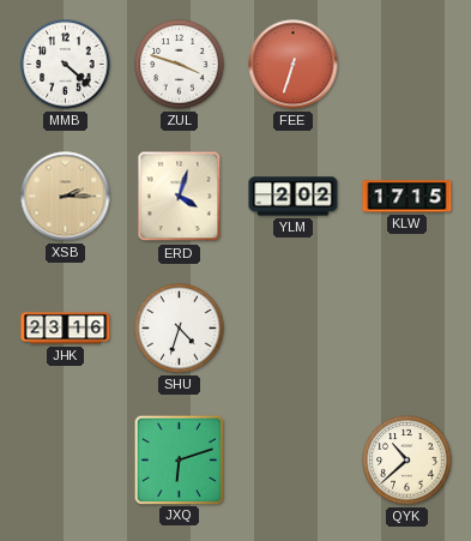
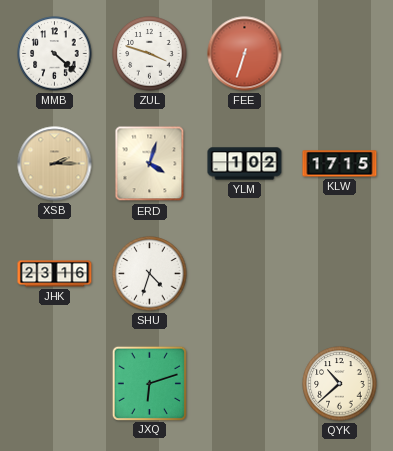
YLM: 2:02 -> 1:02 (245, 164)
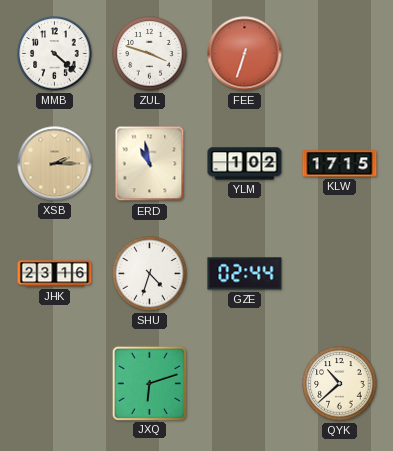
ERD: 4:03 -> 10:58 (150, 164)
GZE: none -> 02:44 (245, 274)
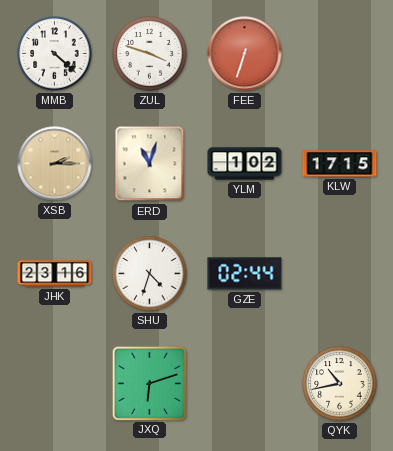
ERD: 10:58 -> 11:03 (150, 164)
QYK: 10:38 -> 10:43 (340, 384)
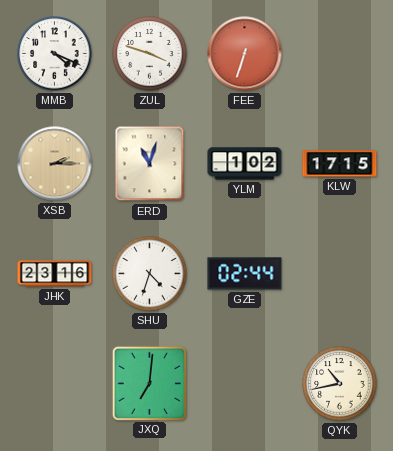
MMB: 4:22 -> 4:19 (55, 54)
JXQ: 6:12 -> 7:01 (149, 383)
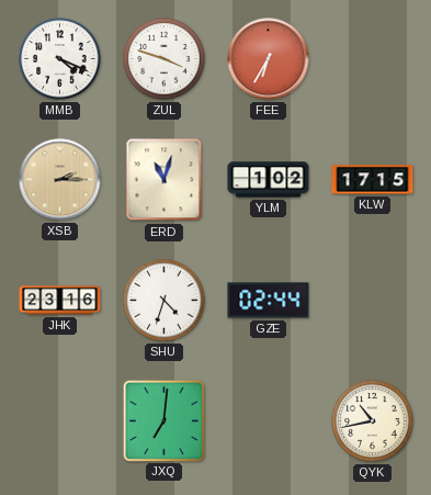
FEE: 6:33 -> 6:35 (269, 59)
